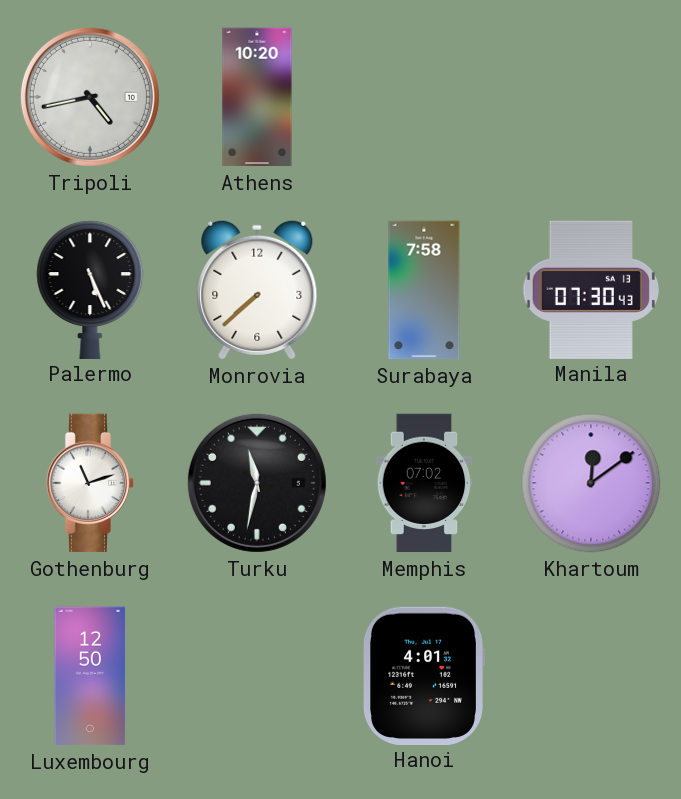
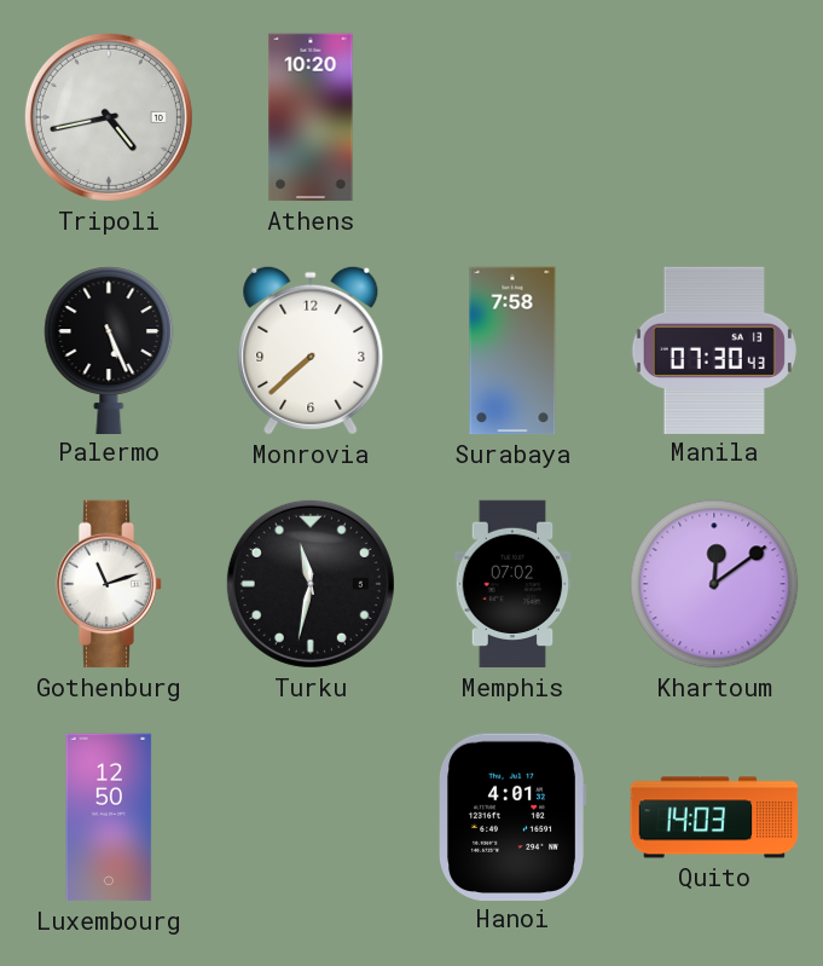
Quito: none -> 14:03 (714, 817)
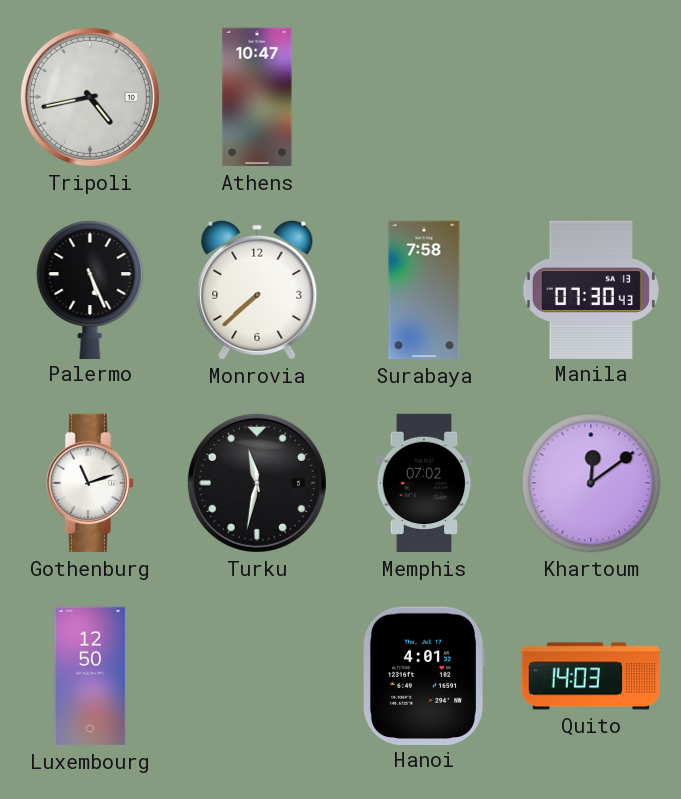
Athens: 10:20 -> 10:47 (257, 97)
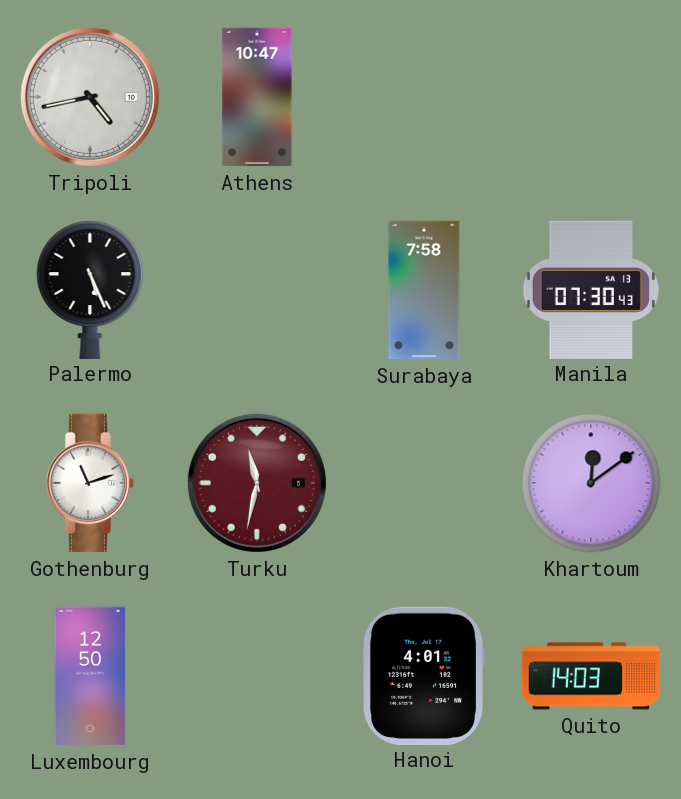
Monrovia: 7:38 -> none (257, 290)
Turku dial: black -> burgundy (257, 483)
Memphis: 07:02 -> none (424, 483)
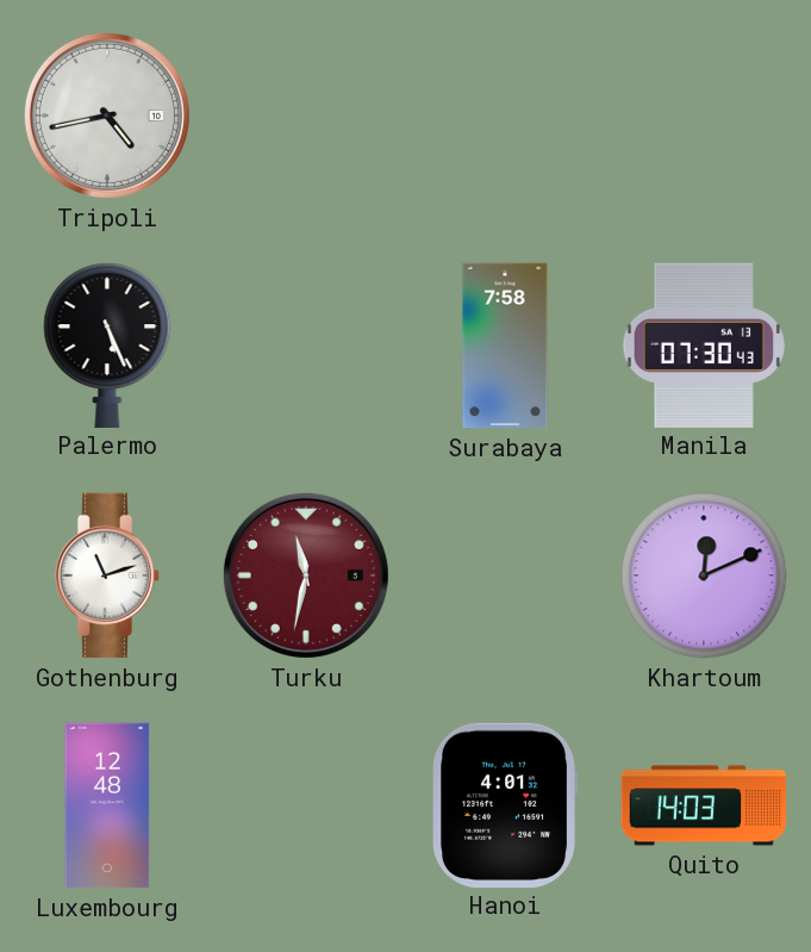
Athens: 10:47 -> none (257, 97)
Khartoum: 12:09 -> 12:11 (704, 575)
Luxembourg: 12:50 -> 12:48 (107, 805)
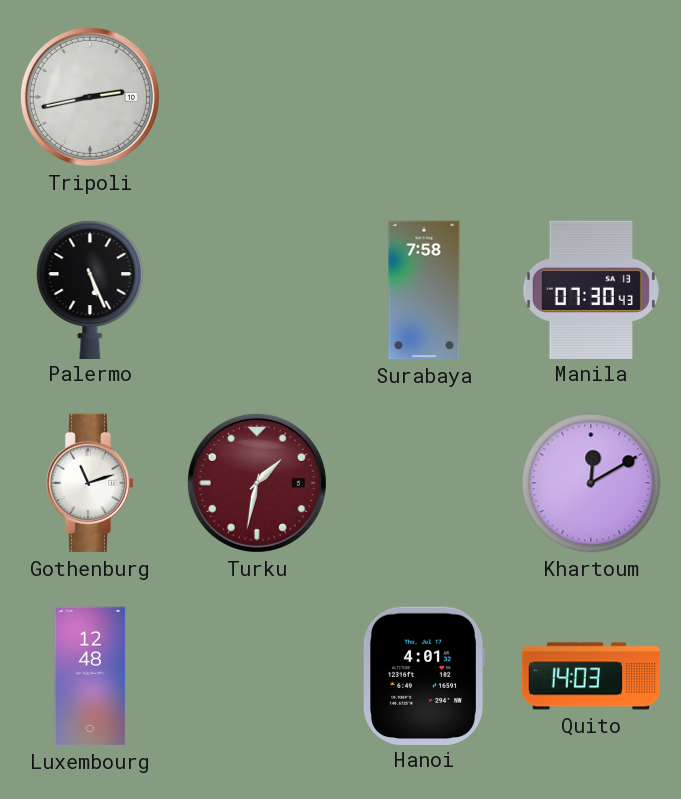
Tripoli: 4:43 -> 2:43 (90, 97)
Turku: 11:32 -> 1:32 (257, 483)
Khartoum: 12:11 -> 12:10 (591, 483)
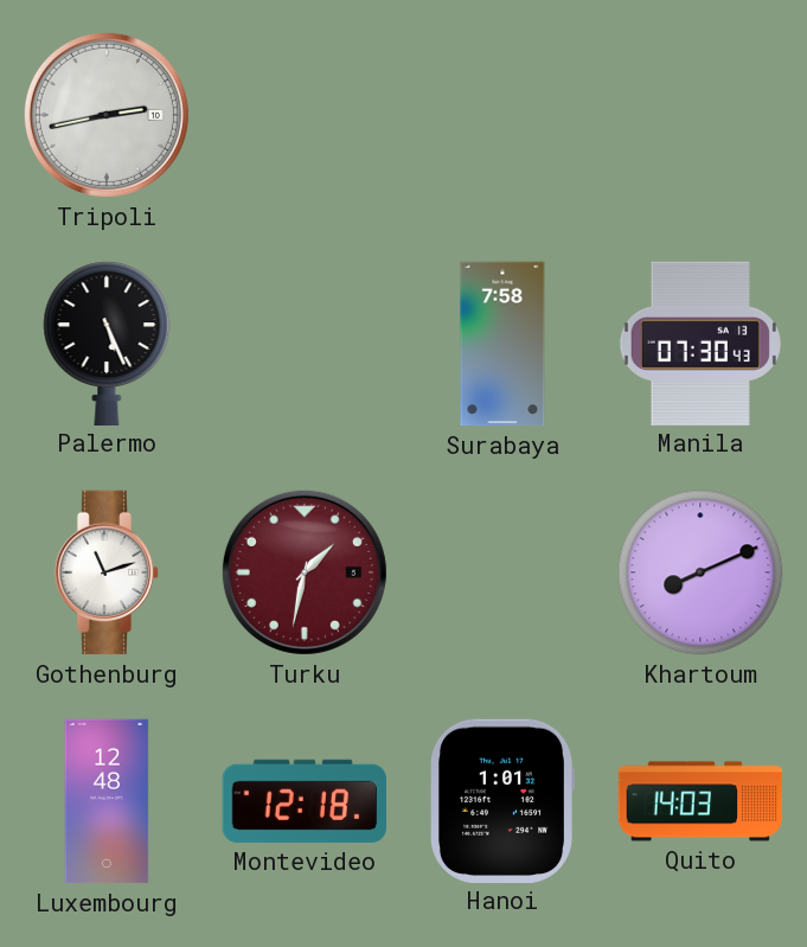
Khartoum: 12:10 -> 8:11 (700, 572)
Montevideo: none -> 12:18 (305, 801)
Hanoi: 4:01 -> 1:01 (502, 801)
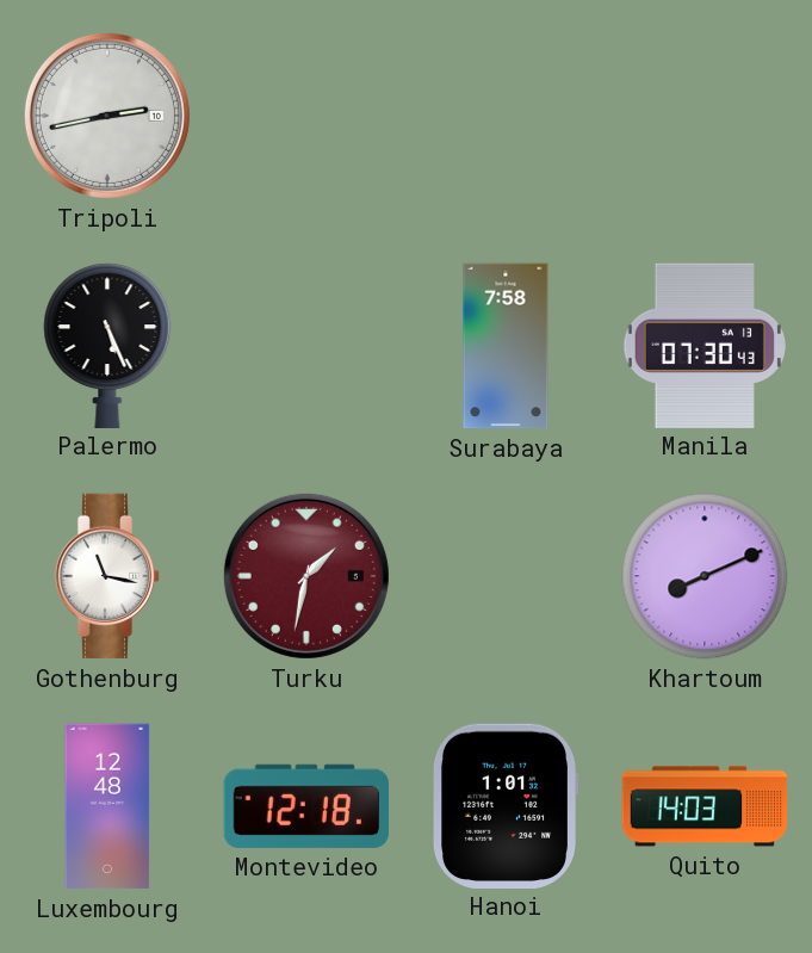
Gothenburg: 11:12 -> 11:17 (107, 576)
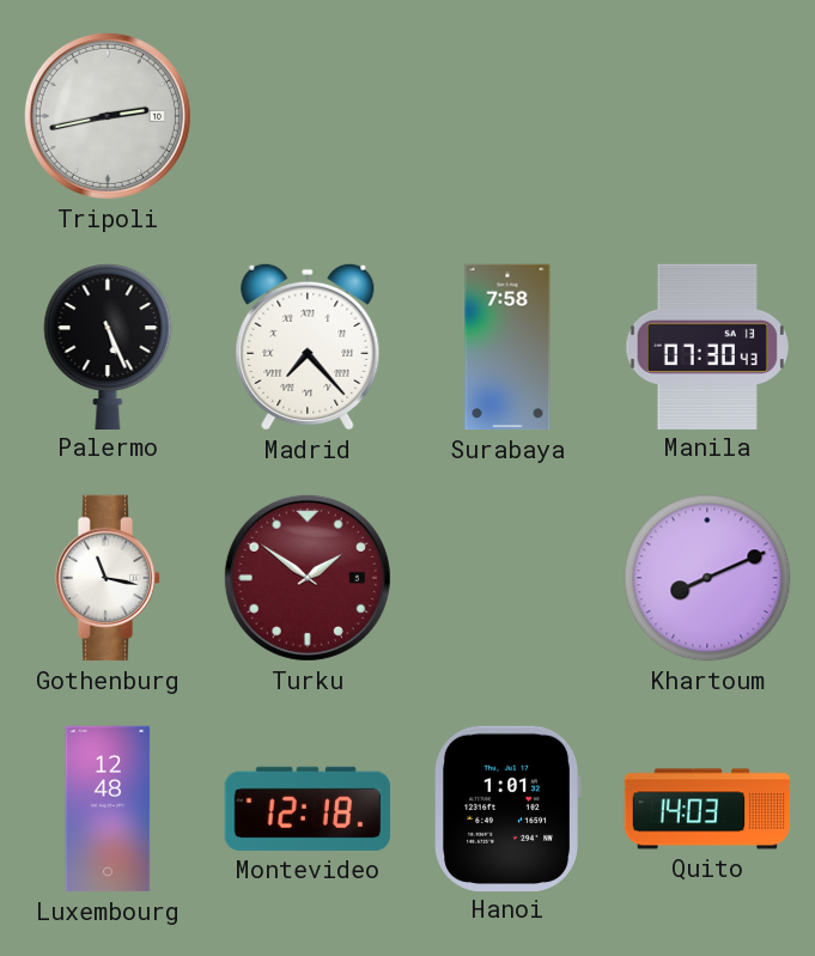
Madrid: none -> 7:23 (308, 347)
Turku: 1:32 -> 1:51 (308, 578)
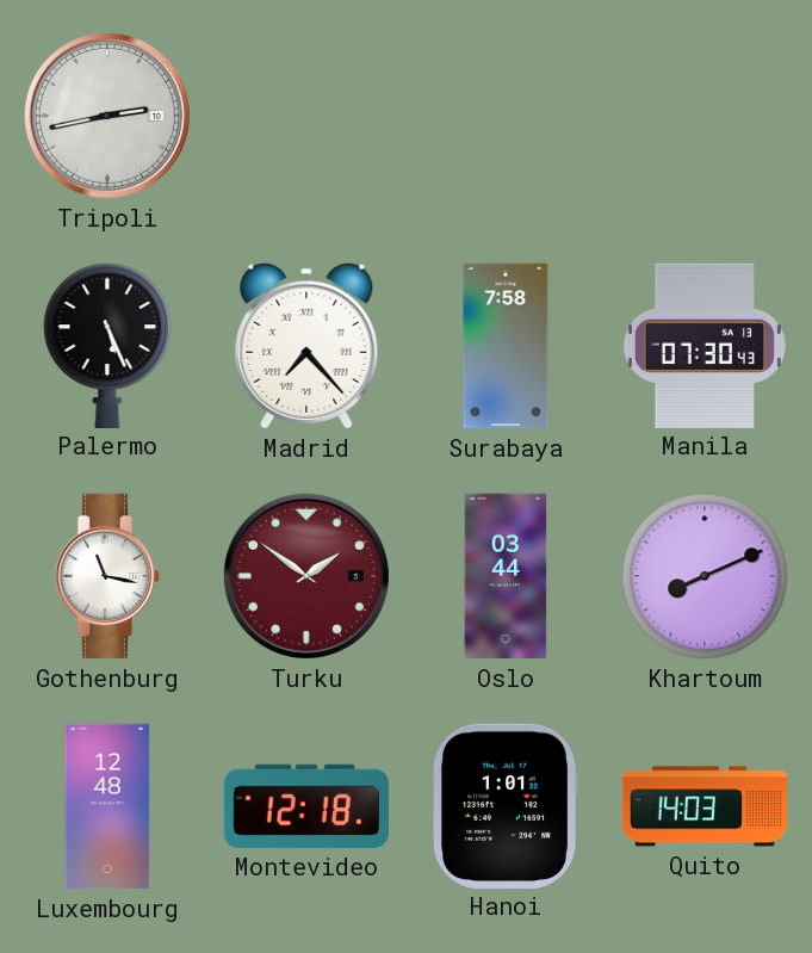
Oslo: none -> 03:44 (506, 576)
